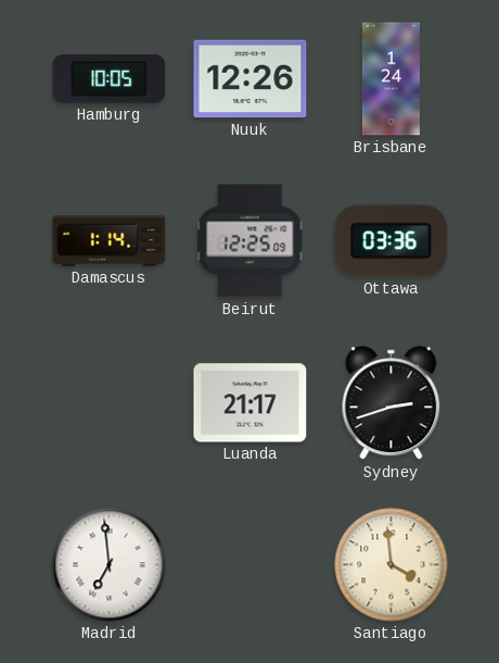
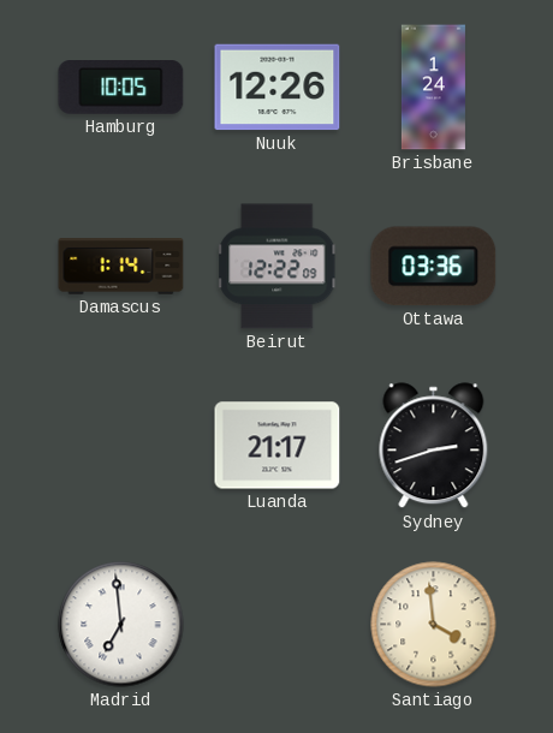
Beirut: 12:25 -> 12:22 (278, 267)
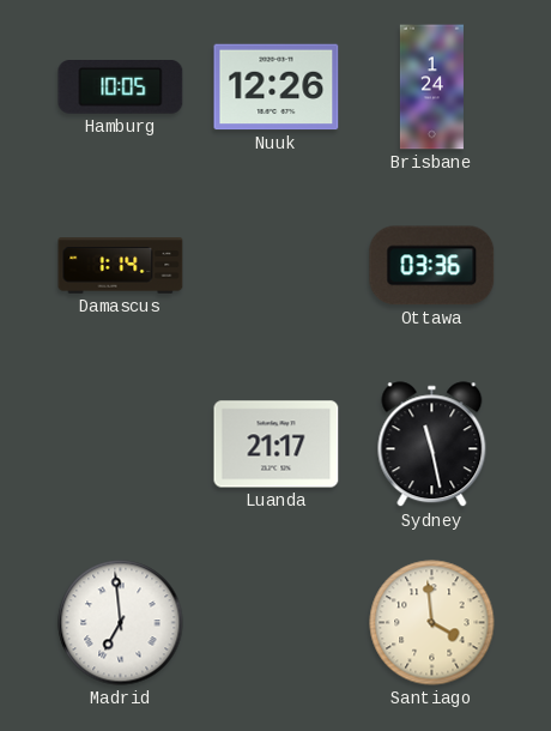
Beirut: 12:22 -> none (278, 267)
Sydney: 2:42 -> 11:28 (432, 445)
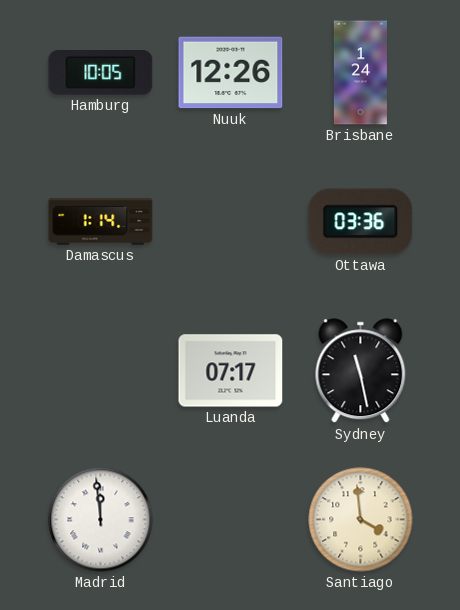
Luanda: 21:17 -> 07:17 (231, 371)
Madrid: 6:59 -> 11:59 (101, 520)
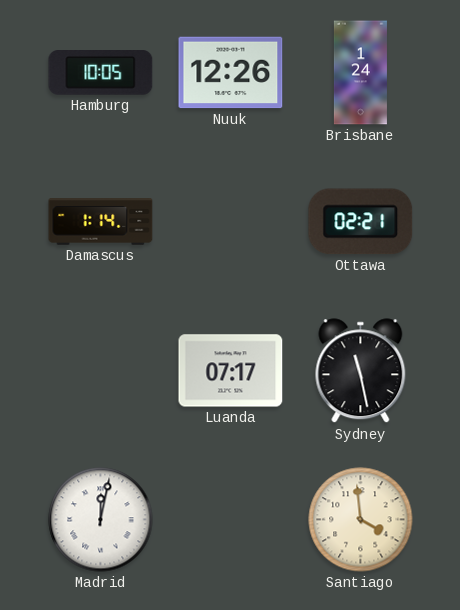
Ottawa: 03:36 -> 02:21 (361, 222)
Madrid: 11:59 -> 12:02 (101, 520)
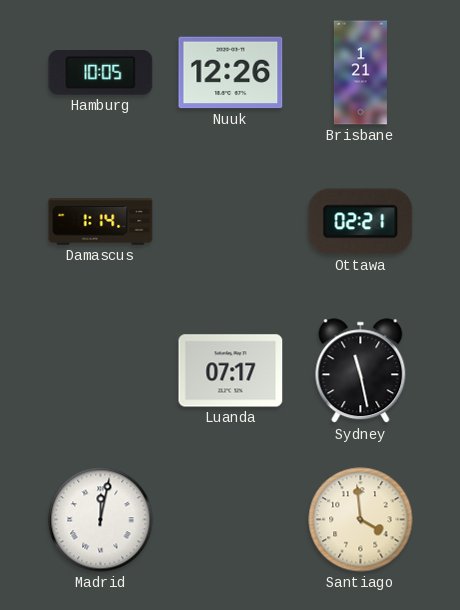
Brisbane: 1:24 -> 1:21 (360, 73)
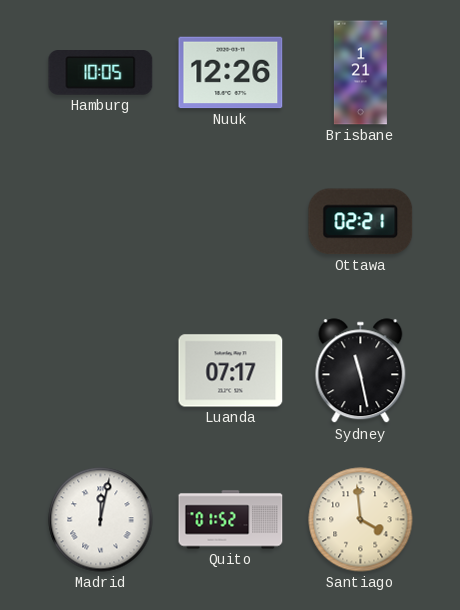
Damascus: 1:14 -> none (101, 222)
Quito: none -> 01:52 (231, 520)
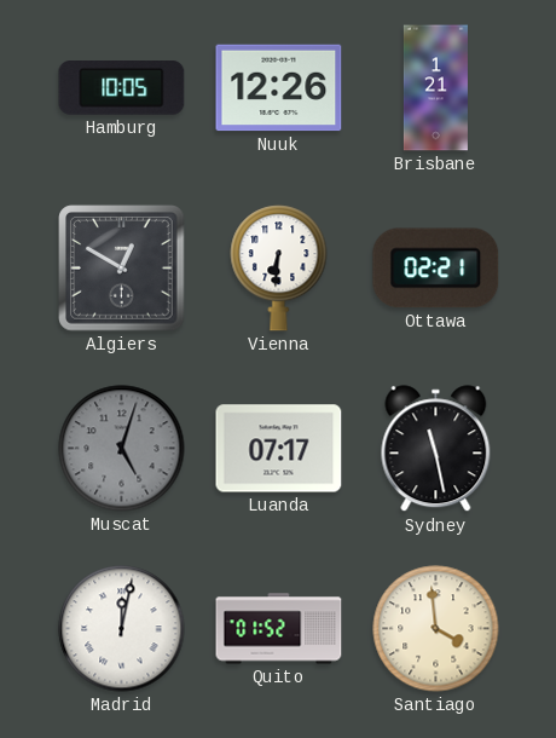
Algiers: none -> 12:50 (122, 269)
Vienna: none -> 6:31 (279, 269)
Muscat: none -> 5:03 (122, 449)
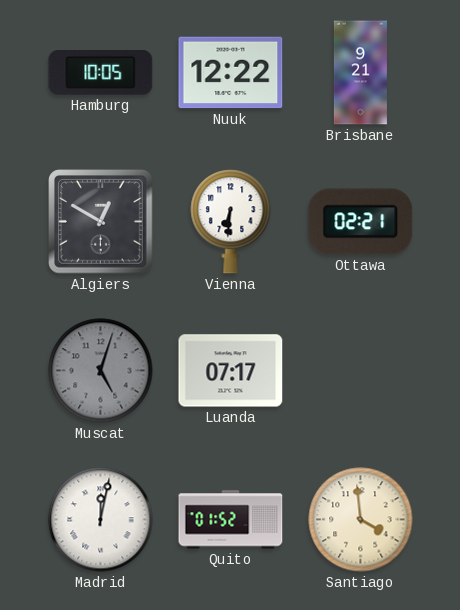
Nuuk: 12:26 -> 12:22 (231, 73)
Brisbane: 1:21 -> 9:21 (360, 73)
Sydney: 11:28 -> none (436, 449)
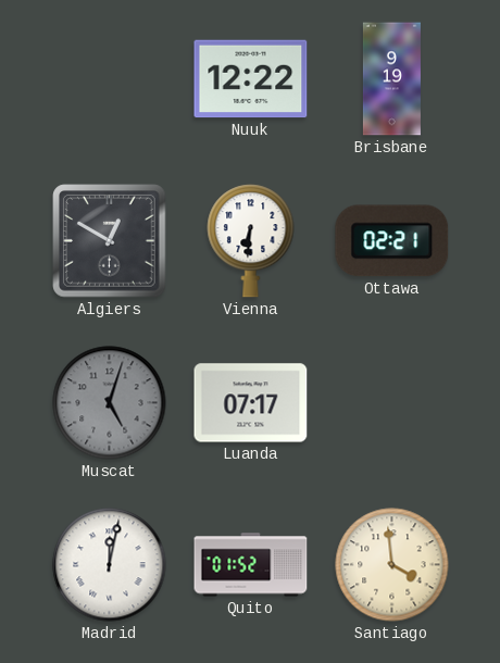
Hamburg: 10:05 -> none (101, 73)
Brisbane: 9:21 -> 9:19 (391, 79)
